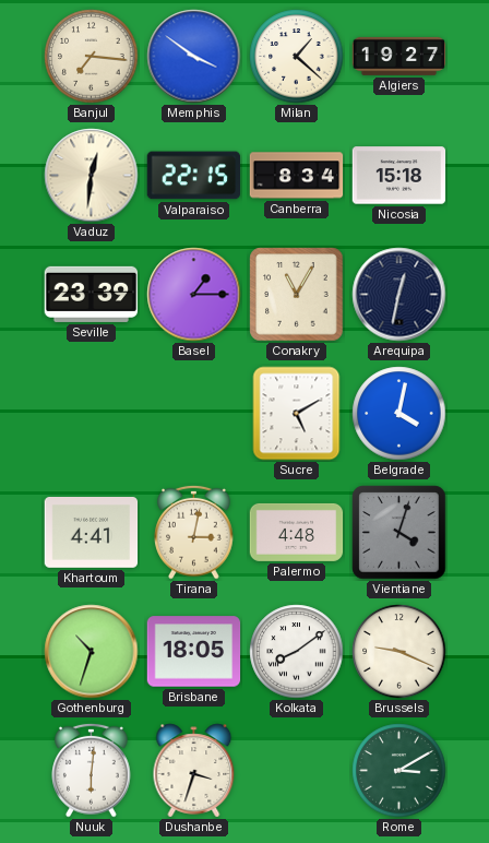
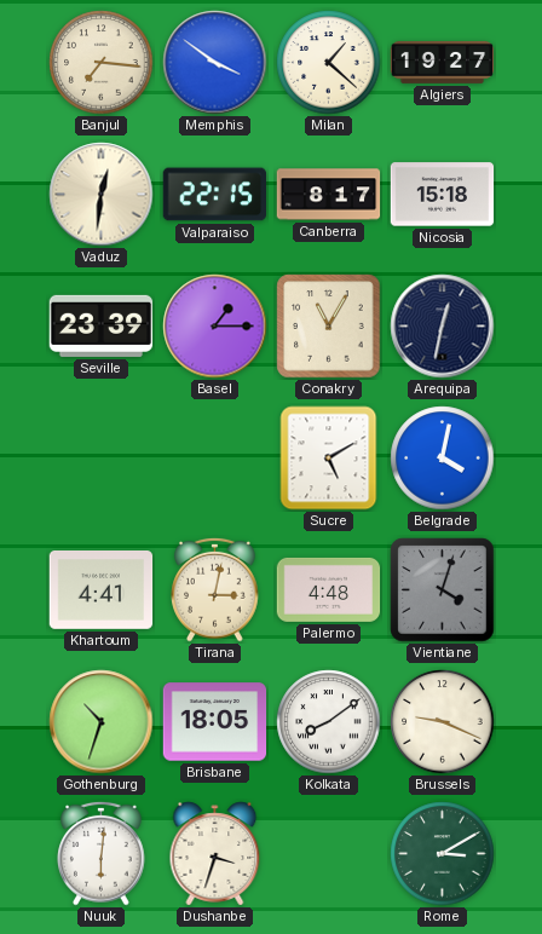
Canberra: 8:34 -> 8:17 (329, 195)
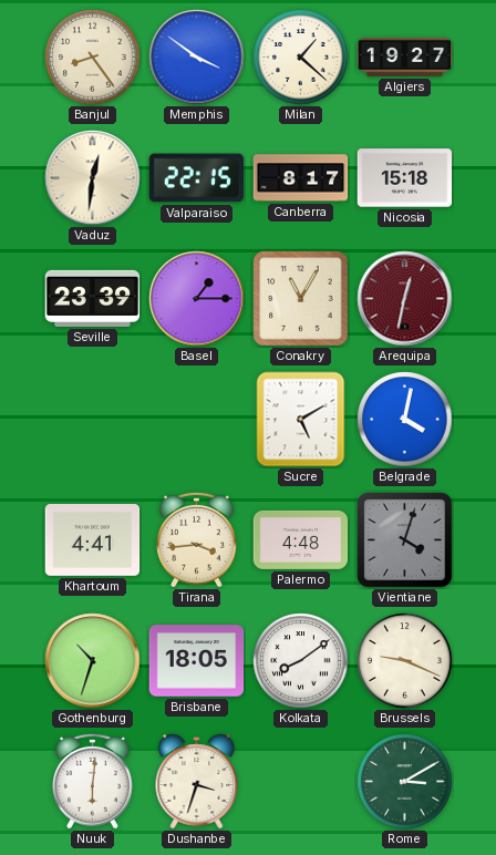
Banjul: 7:16 -> 8:24 (93, 58)
Arequipa dial: navy -> burgundy (405, 299)
Tirana: 3:02 -> 3:44 (197, 539)
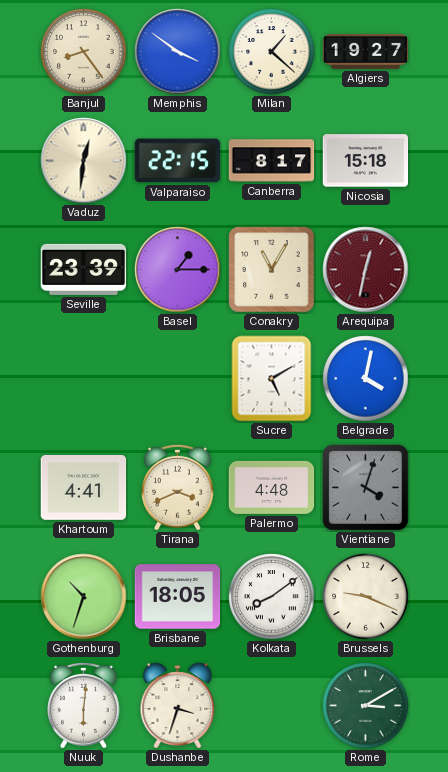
Tirana: 3:44 -> 3:41 (178, 487)
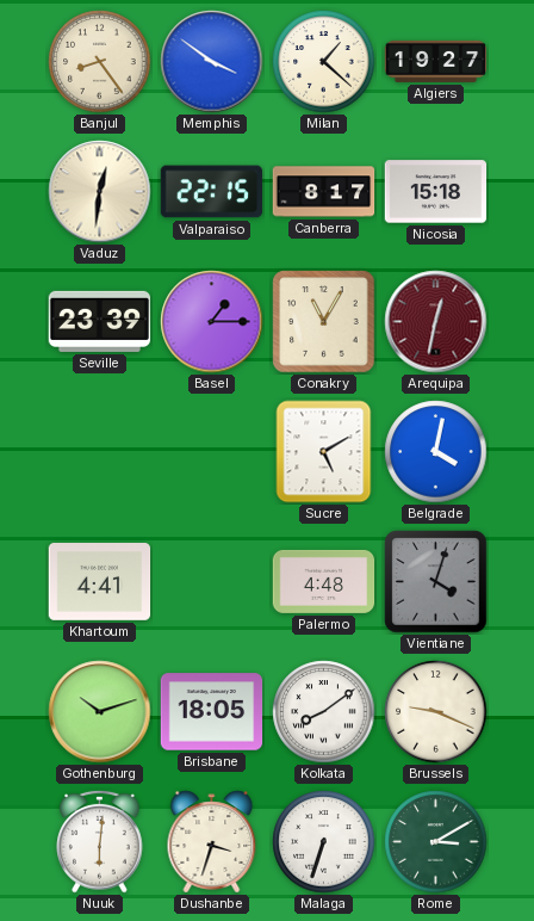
Tirana: 3:41 -> none (178, 487)
Gothenburg: 10:33 -> 10:12 (100, 712)
Malaga: none -> 6:33 (324, 842)
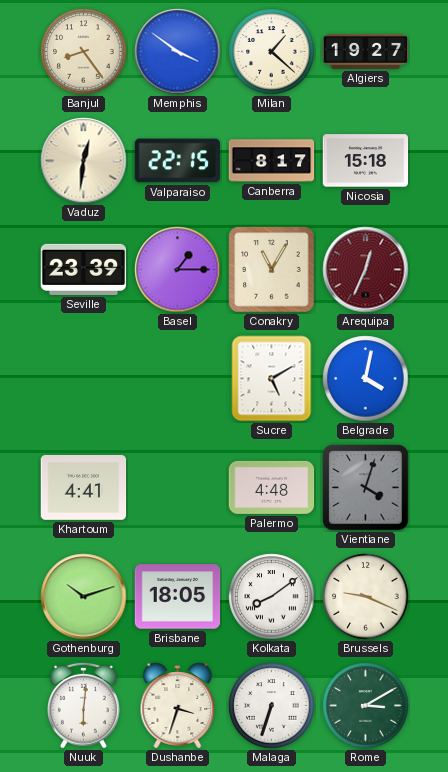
Arequipa: 12:32 -> 12:34 (366, 270)
